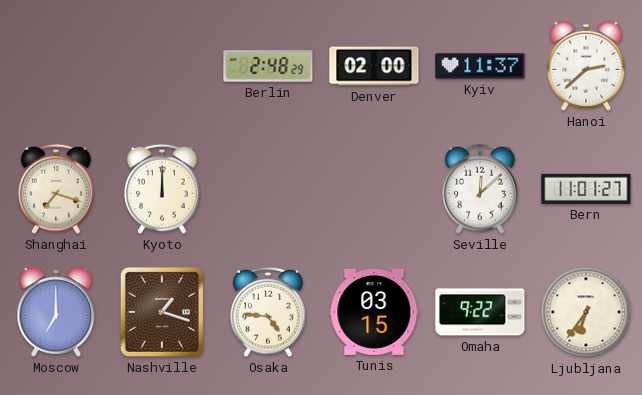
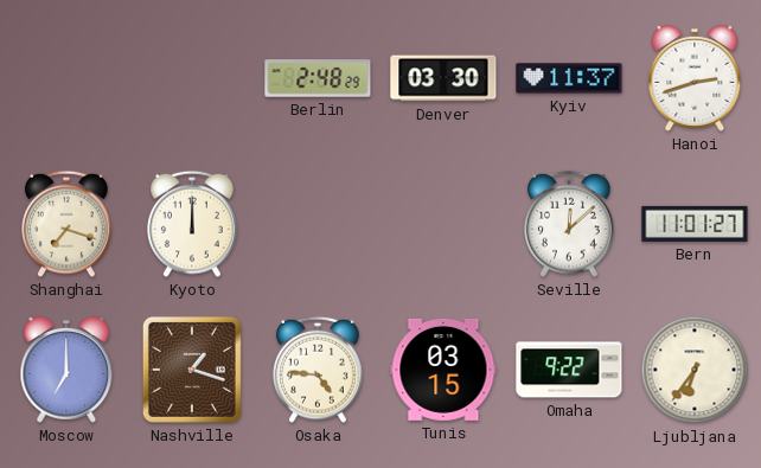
Denver: 02:00 -> 03:30 (443, 78)
Hanoi: 2:38 -> 2:42 (695, 78)
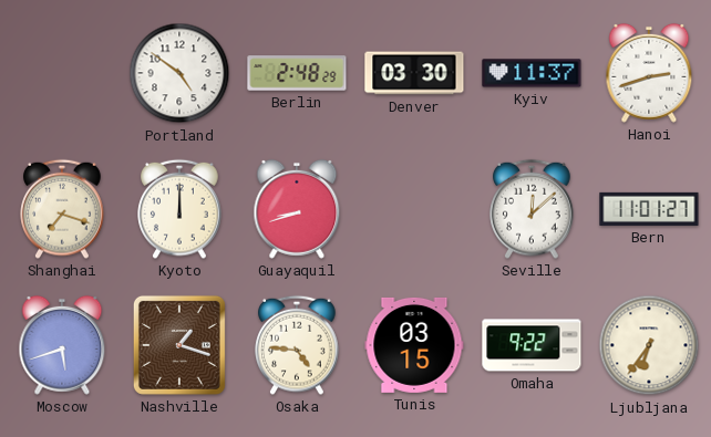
Portland: none -> 4:51 (179, 73)
Guayaquil: none -> 8:42 (297, 209)
Moscow: 7:00 -> 5:42 (62, 345)
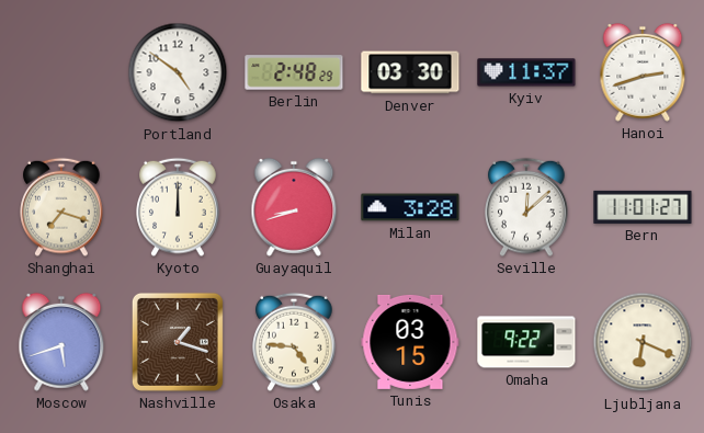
Milan: none -> 3:28 (410, 207)
Ljubljana: 6:36 -> 6:19 (643, 342)
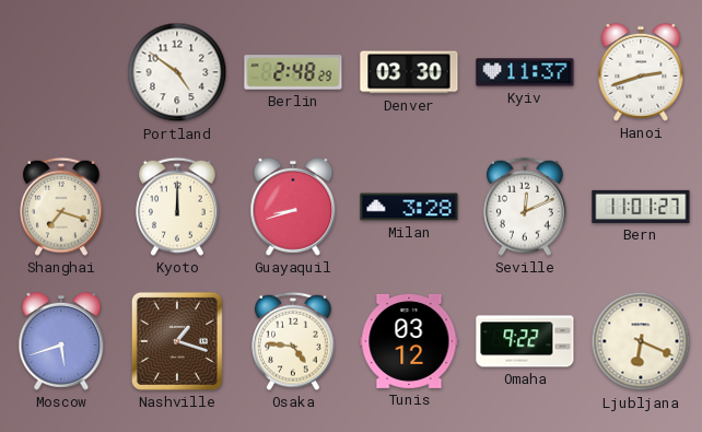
Seville: 12:08 -> 12:11 (525, 207)
Tunis: 03:15 -> 03:12 (409, 341)
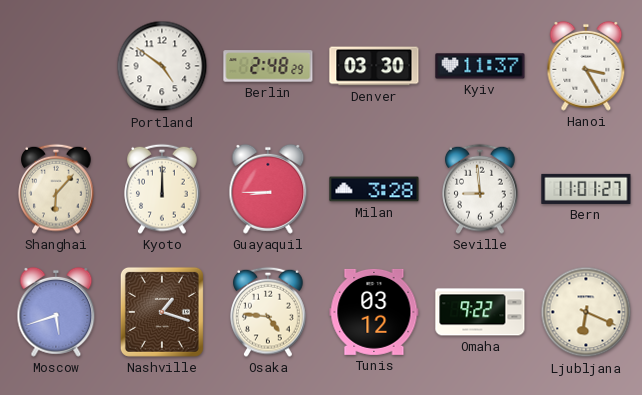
Hanoi: 2:42 -> 3:25 (586, 66)
Shanghai: 7:18 -> 6:07 (56, 189)
Guayaquil: 8:42 -> 8:45 (268, 189)
Seville: 12:11 -> 8:59 (480, 189)
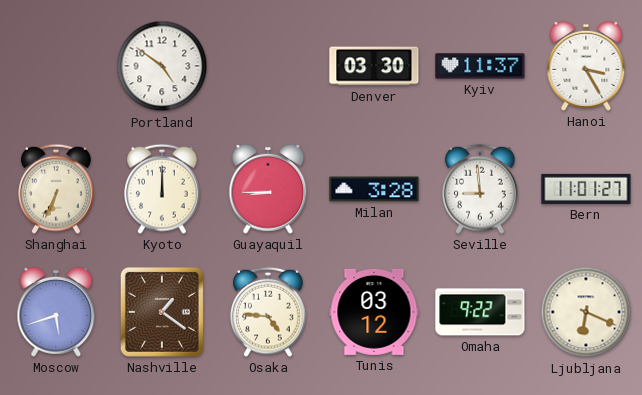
Berlin: 2:48 -> none (268, 66)
Shanghai: 6:07 -> 6:34 (56, 189)
Nashville: 1:18 -> 1:21 (162, 312)
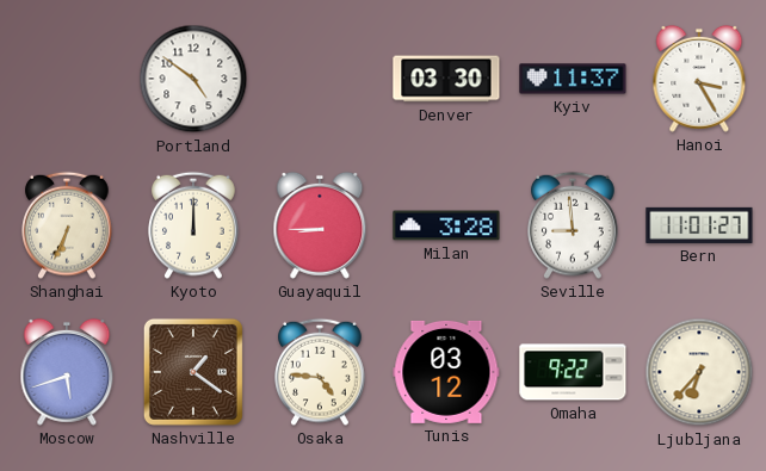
Ljubljana: 6:19 -> 6:37 (699, 372)
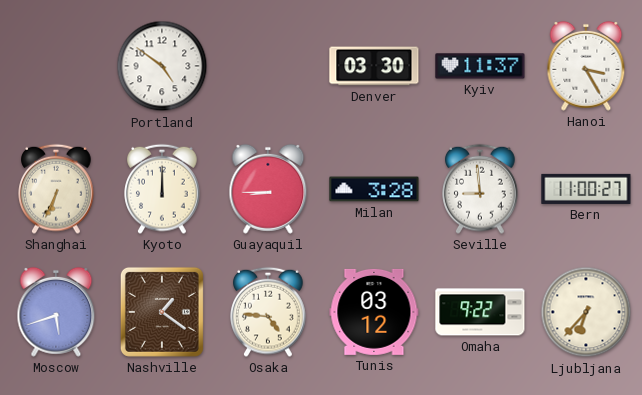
Bern: 11:01 -> 11:00 (586, 189)
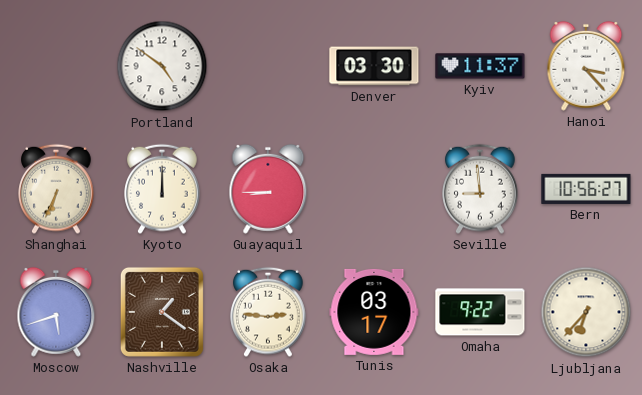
Hanoi: 3:25 -> 3:23 (586, 66)
Milan: 3:28 -> none (374, 189)
Bern: 11:00 -> 10:56 (586, 189)
Osaka: 4:46 -> 2:46 (268, 312)
Tunis: 03:12 -> 03:17 (374, 312)
